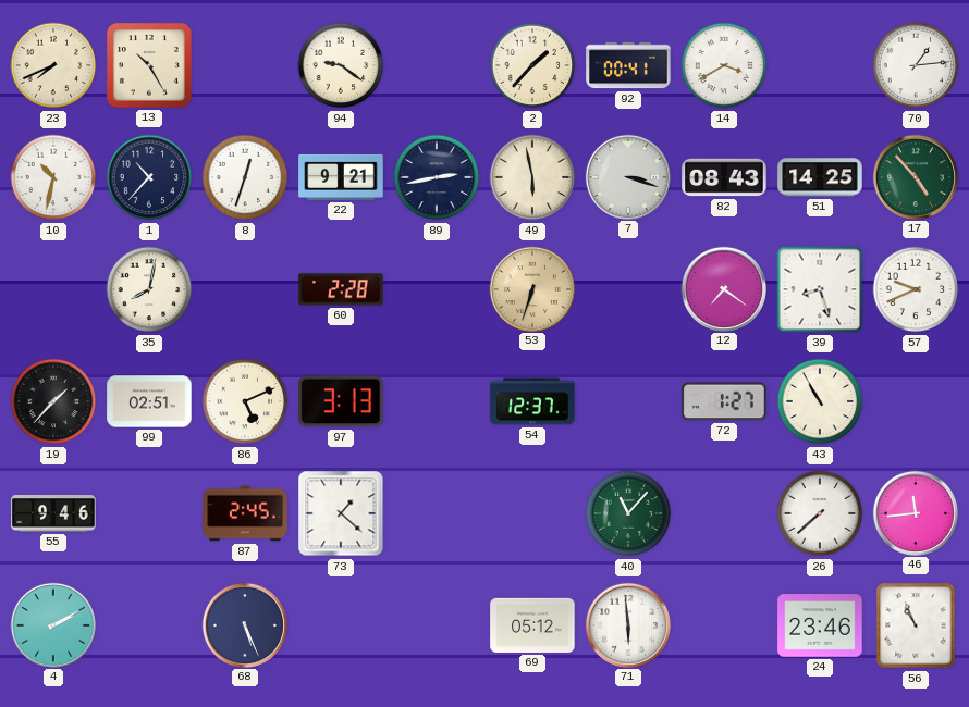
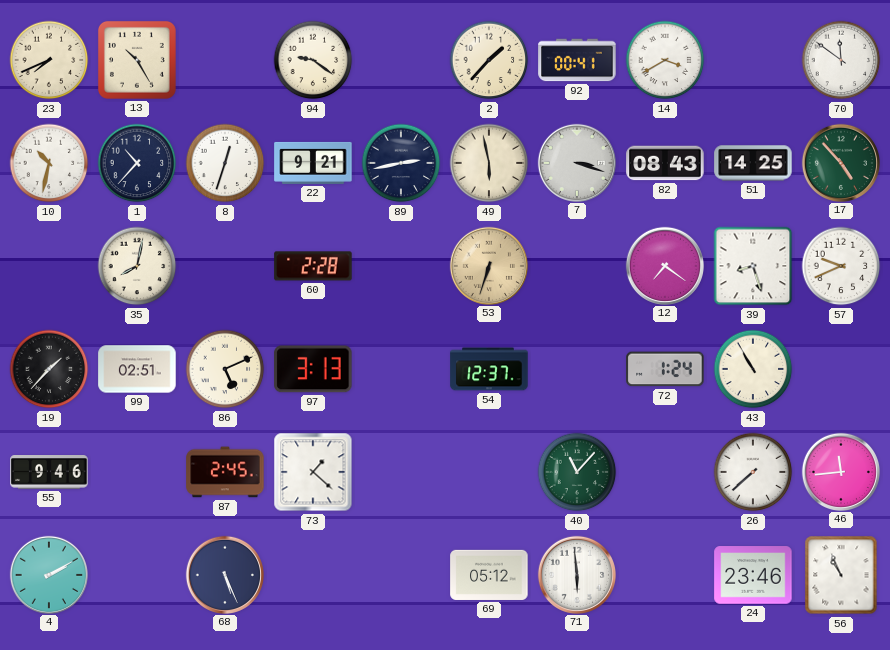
70: 1:14 -> 11:51 (841, 60)
72: 1:27 -> 1:24 (665, 369)
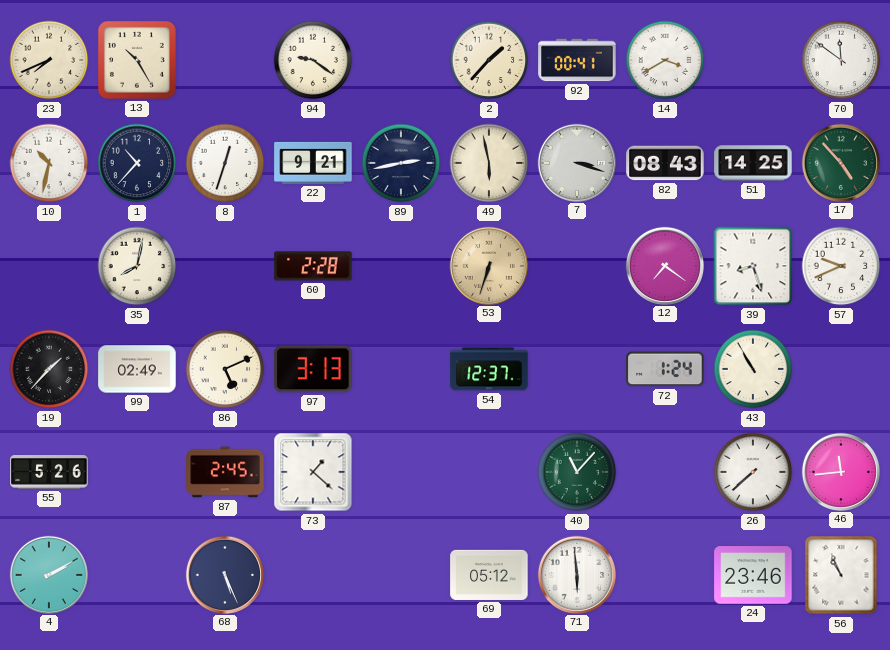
99: 02:51 -> 02:49 (137, 369)
55: 9:46 -> 5:26 (49, 473)
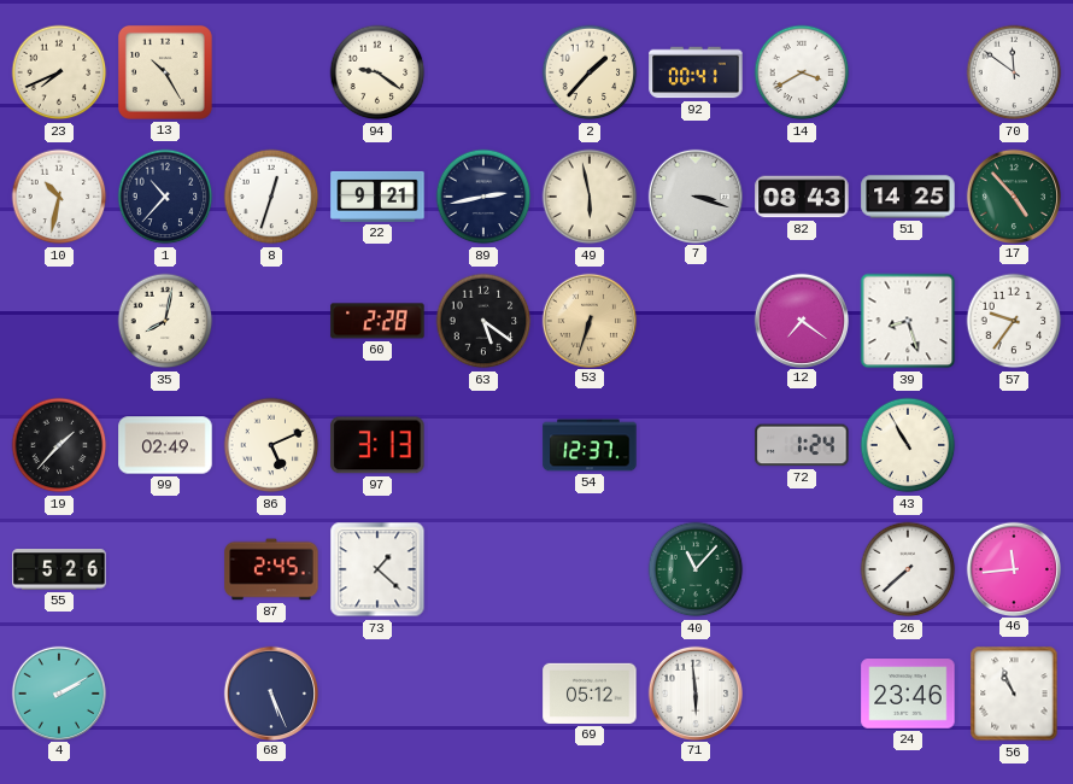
63: none -> 5:21 (483, 321)
57: 9:41 -> 9:36 (1014, 321)
